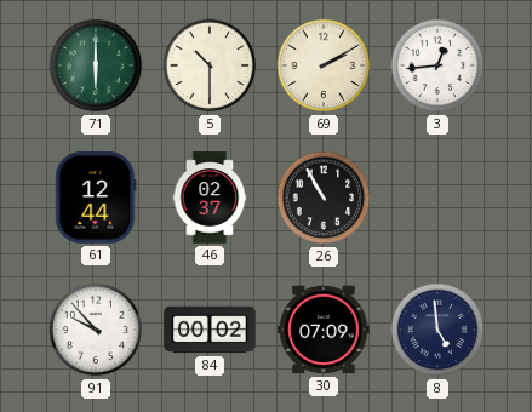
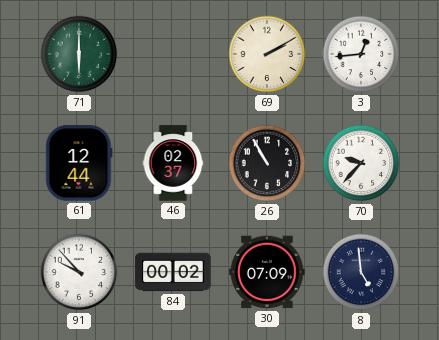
5: 10:30 -> none (210, 65)
70: none -> 9:37 (361, 163)
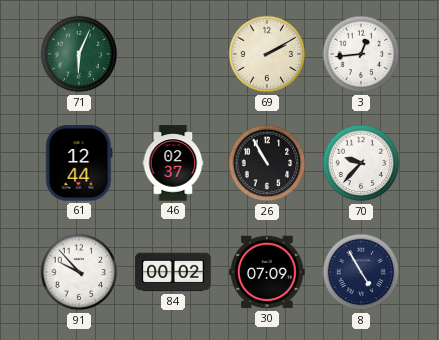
71: 6:00 -> 6:04 (79, 54)
8: 4:59 -> 4:55 (361, 272)
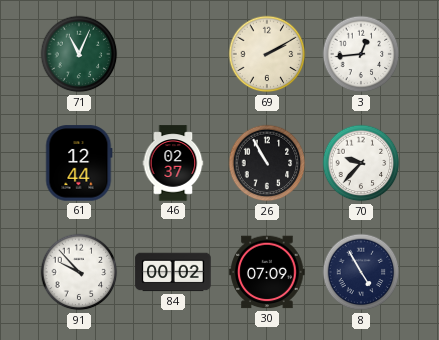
71: 6:04 -> 11:04 (79, 54)
